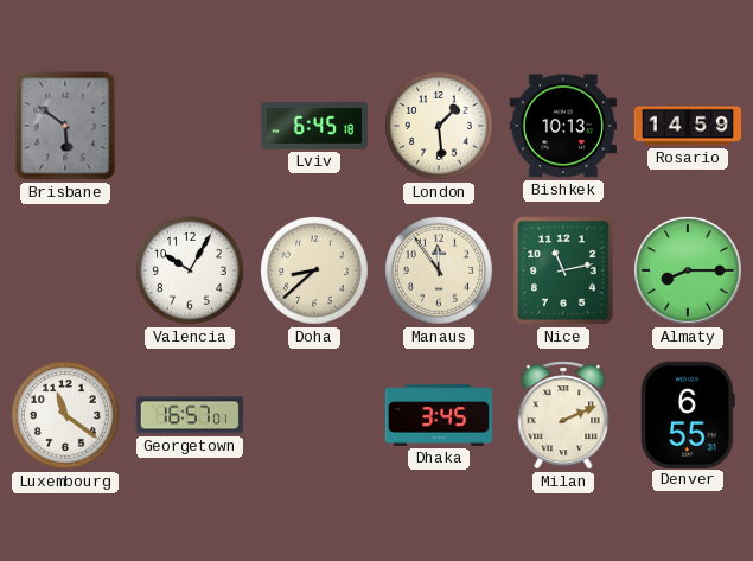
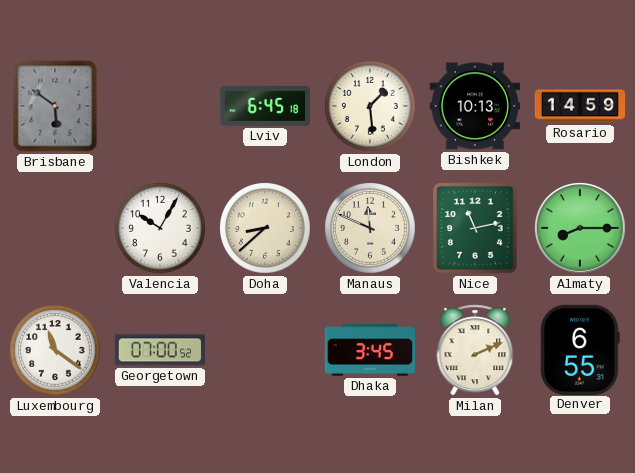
Manaus: 11:54 -> 11:49 (371, 229)
Georgetown: 16:57 -> 07:00 (159, 350)
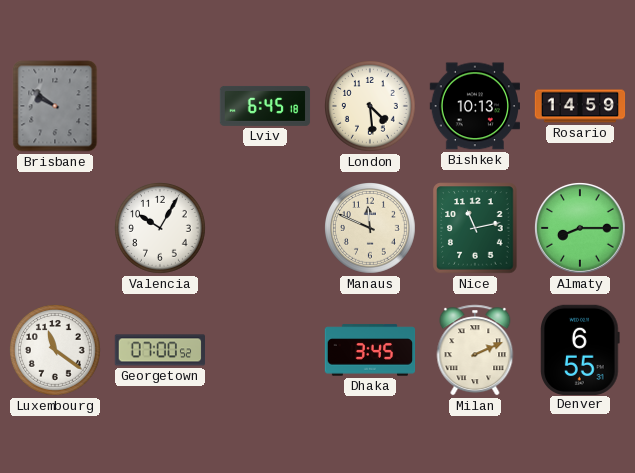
Brisbane: 5:51 -> 9:51 (55, 106)
London: 1:29 -> 4:29 (371, 107)
Doha: 8:38 -> none (266, 229)
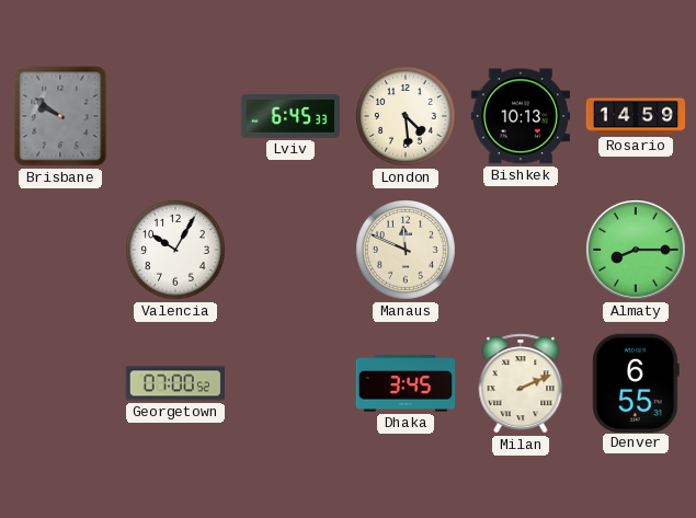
Lviv: 6:45:18 -> 6:45:33 (290, 116)
Nice: 11:13 -> none (475, 228)
Luxembourg: 11:21 -> none (56, 351)
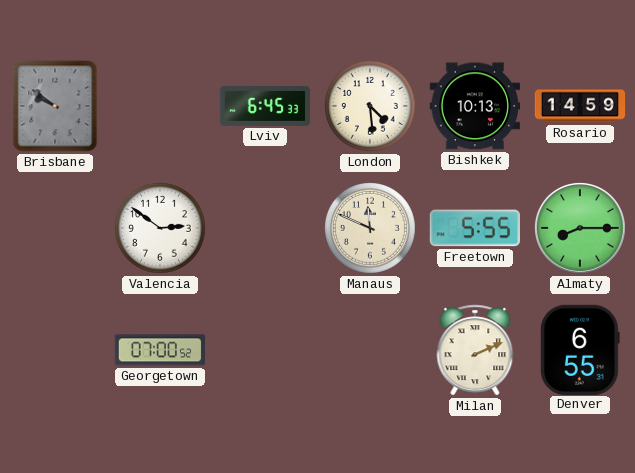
Valencia: 10:05 -> 2:51 (161, 229)
Freetown: none -> 5:55 (475, 228)
Dhaka: 3:45 -> none (406, 383)
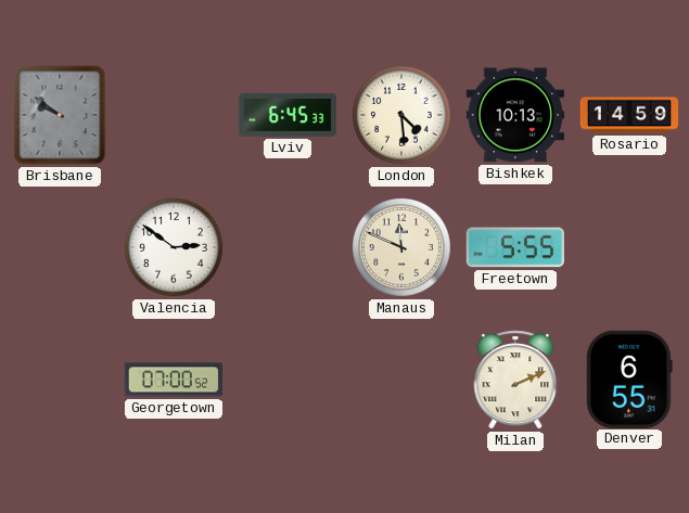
Almaty: 8:15 -> none (580, 228)
